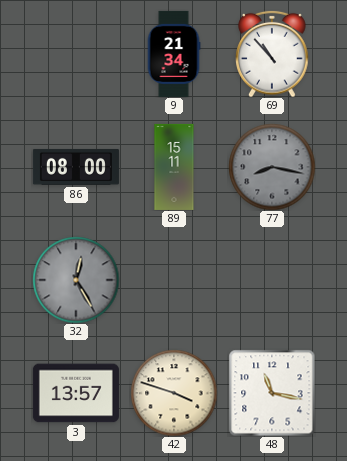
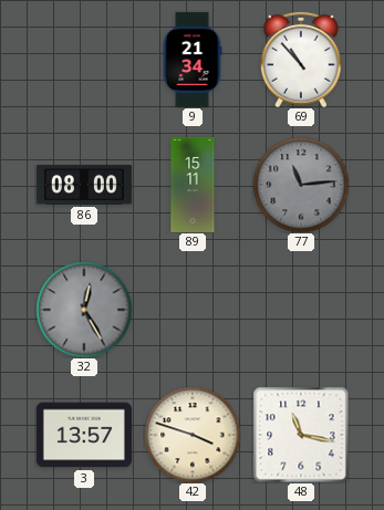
77: 8:17 -> 11:14 (301, 185)
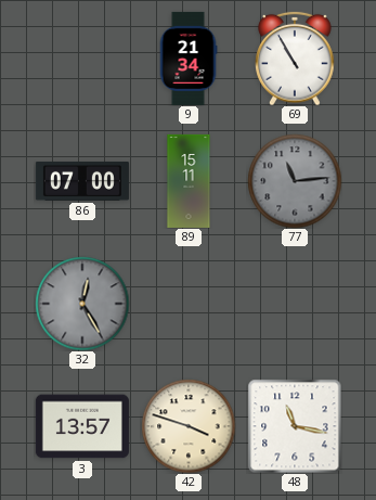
69: 10:53 -> 10:55 (295, 59)
86: 08:00 -> 07:00 (82, 181)
